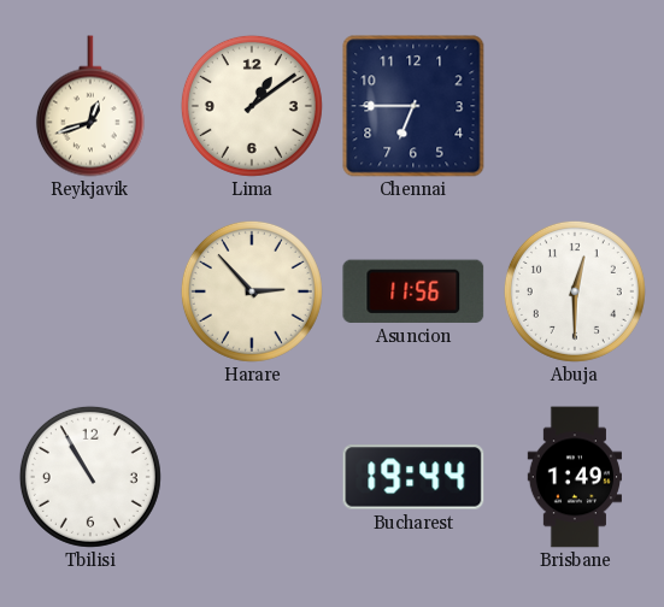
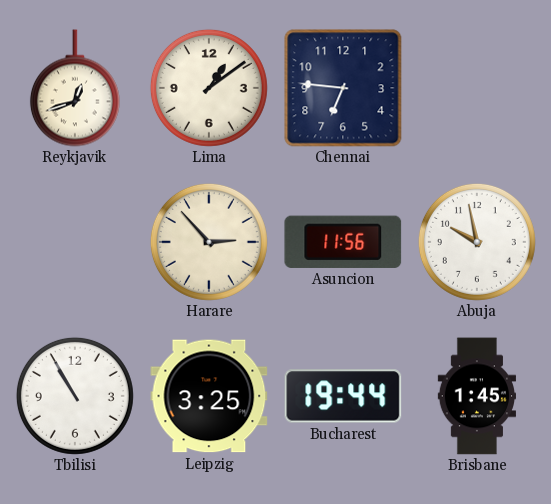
Chennai: 6:45 -> 6:46 (343, 88)
Abuja: 12:30 -> 9:58 (477, 242)
Leipzig: none -> 3:25 (209, 396)
Brisbane: 1:49 -> 1:45 (476, 396)
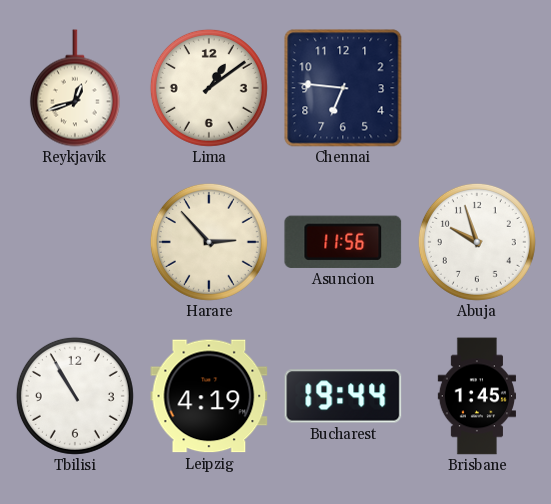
Abuja: 9:58 -> 9:57 (477, 242)
Leipzig: 3:25 -> 4:19 (209, 396)
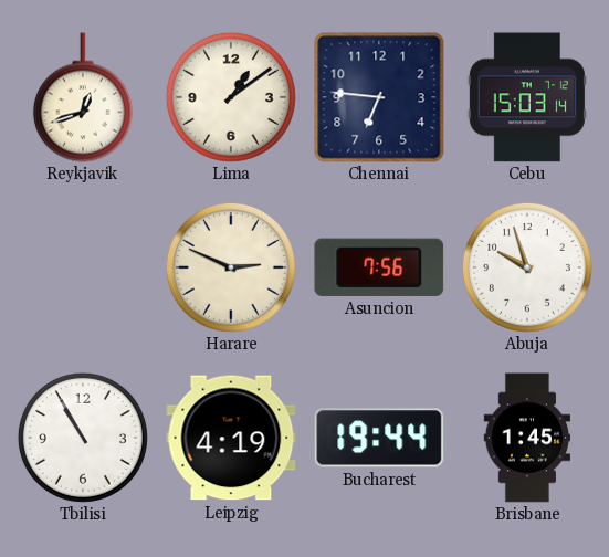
Cebu: none -> 15:03 (527, 97)
Harare: 2:53 -> 2:49 (231, 267)
Asuncion: 11:56 -> 7:56 (379, 267)
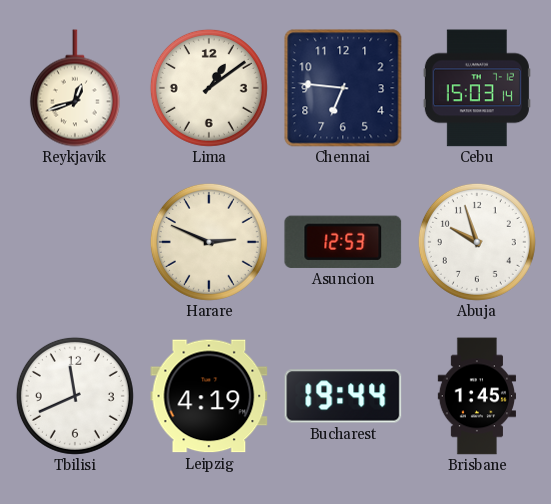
Asuncion: 7:56 -> 12:53 (343, 242)
Tbilisi: 10:55 -> 11:41 (75, 396)
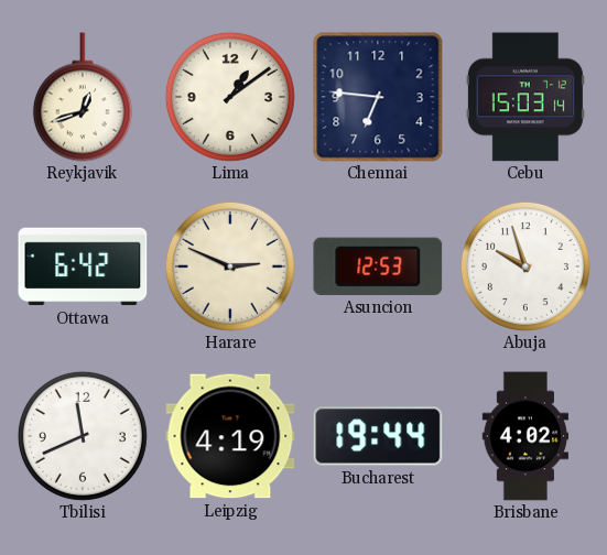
Ottawa: none -> 6:42 (83, 266)
Brisbane: 1:45 -> 4:02 (524, 436)
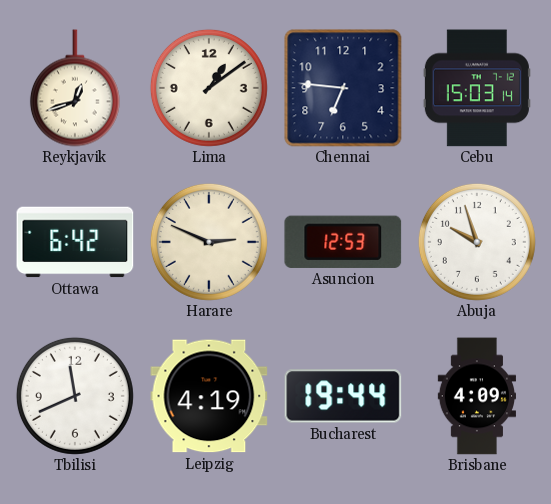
Brisbane: 4:02 -> 4:09 (476, 396)
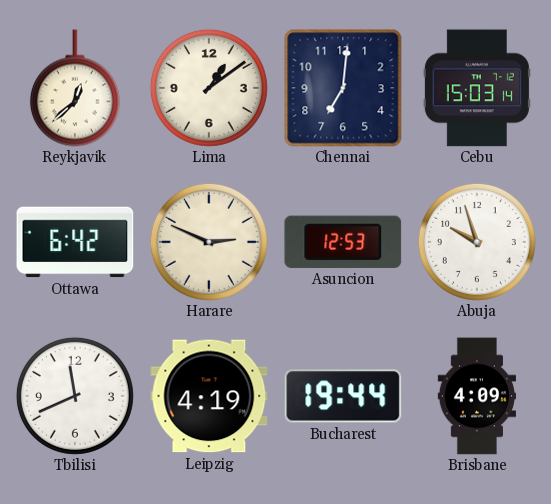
Reykjavik: 12:42 -> 12:38 (75, 88)
Chennai: 6:46 -> 7:01 (343, 88)
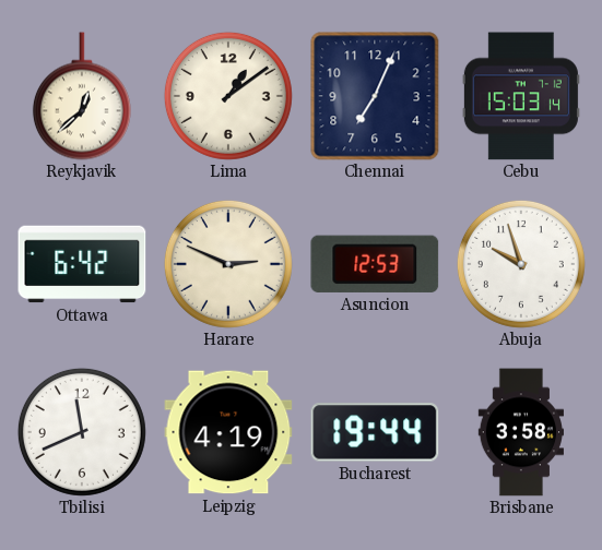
Chennai: 7:01 -> 7:04 (375, 96)
Brisbane: 4:09 -> 3:58 (520, 432)
